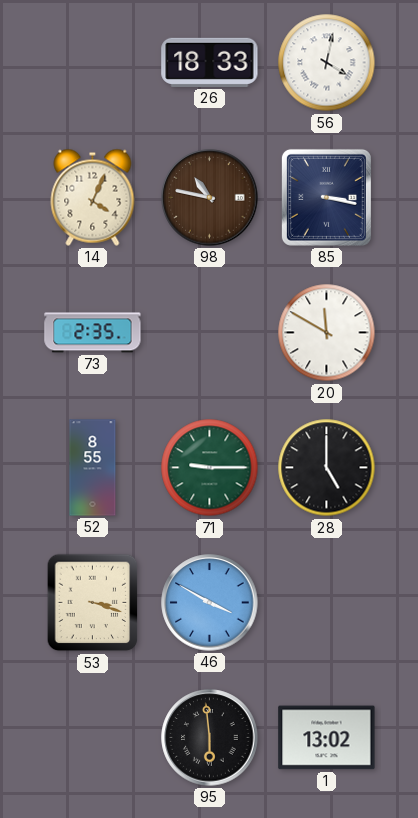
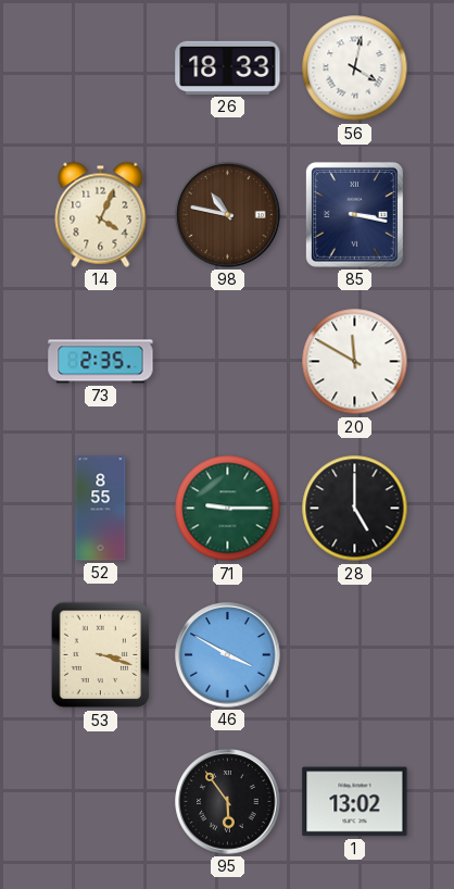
95: 5:59 -> 5:54 (228, 802)
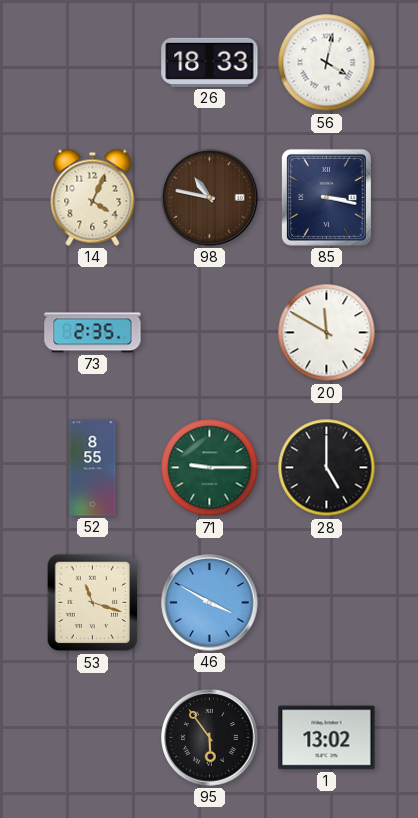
53: 3:18 -> 11:18 (93, 603)
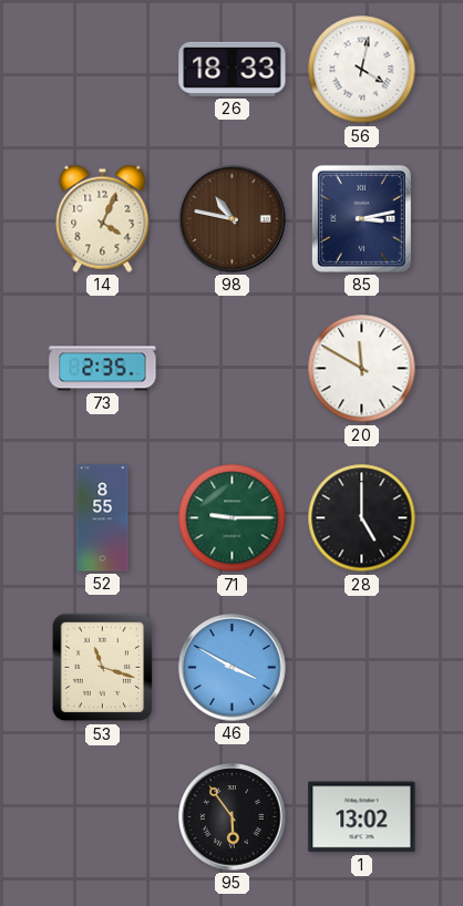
85: 3:17 -> 3:13 (361, 218)
